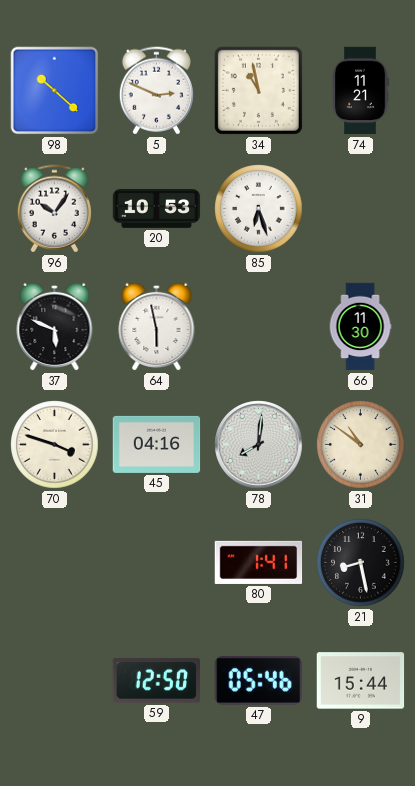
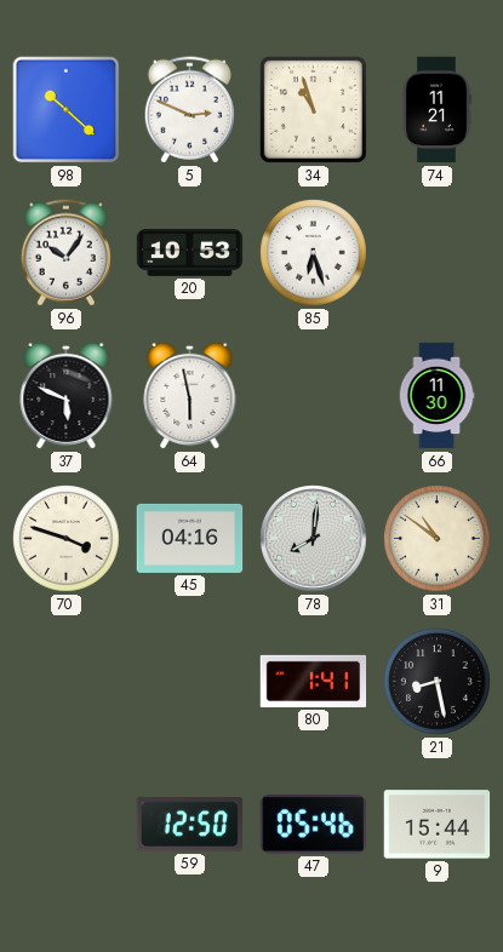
34: 10:58 -> 10:57 (313, 109)
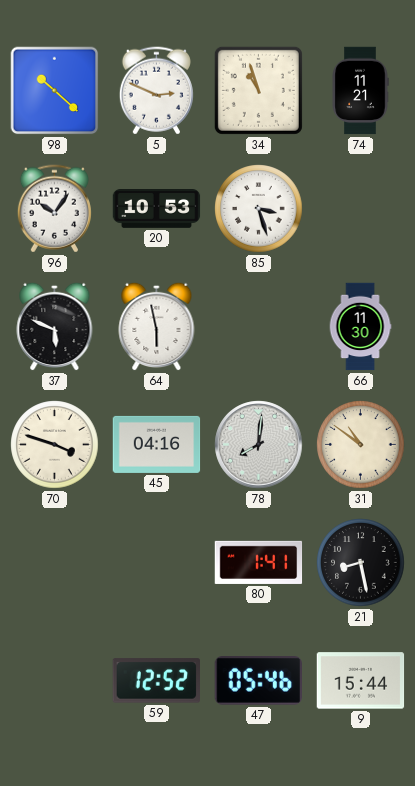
85: 6:27 -> 3:27 (259, 209)
59: 12:50 -> 12:52 (156, 681)
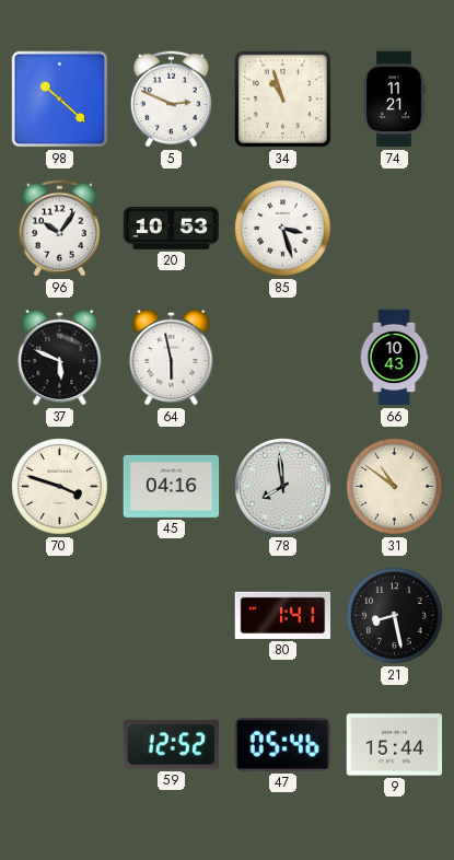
66: 11:30 -> 10:43 (394, 358)
78: 8:01 -> 7:59 (283, 487)
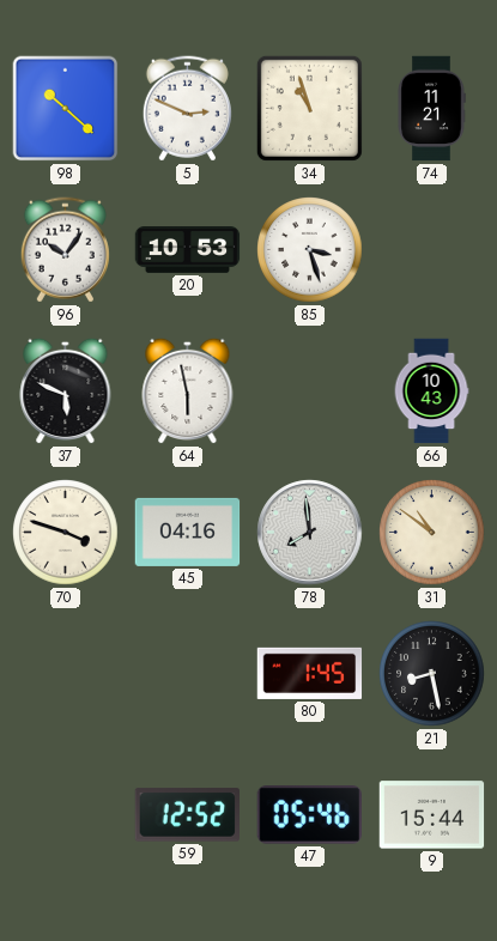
80: 1:41 -> 1:45 (310, 673)
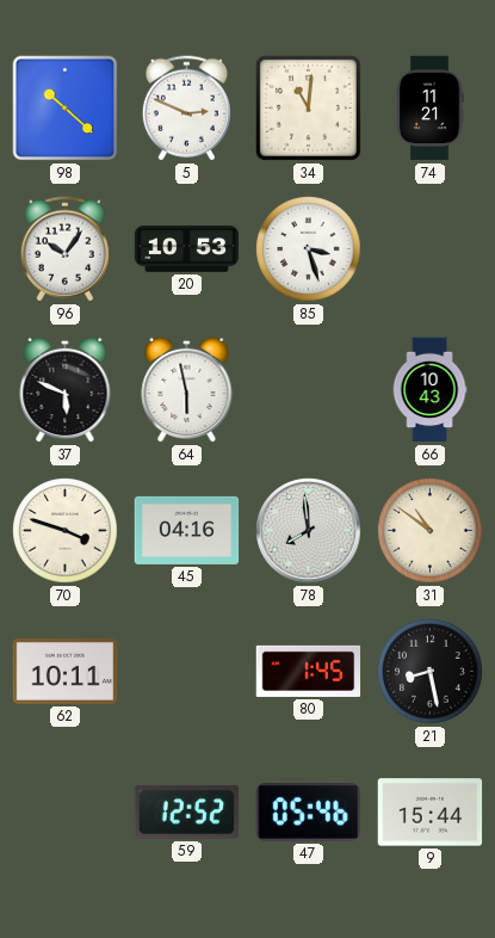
34: 10:57 -> 11:01 (308, 107)
62: none -> 10:11 (66, 672)
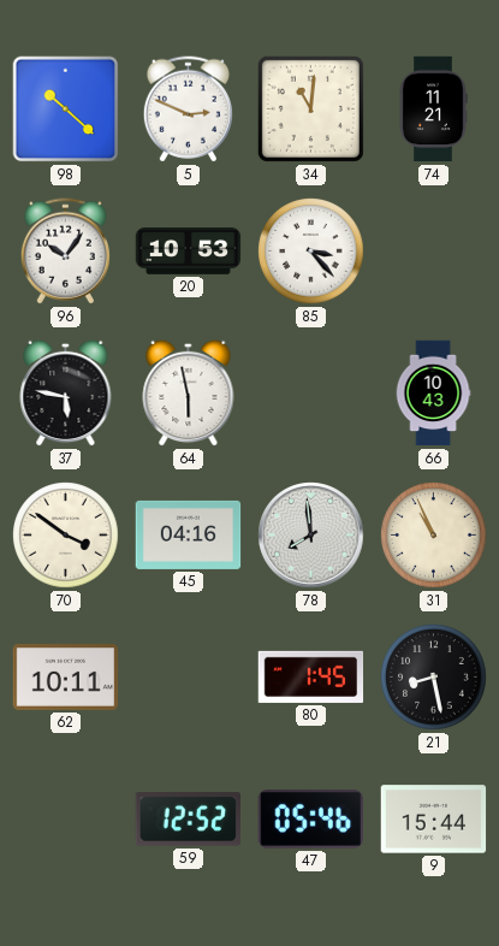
85: 3:27 -> 3:23 (311, 252)
37: 5:49 -> 5:47 (66, 392)
70: 3:48 -> 3:51 (66, 536)
31: 10:51 -> 10:56 (434, 536)
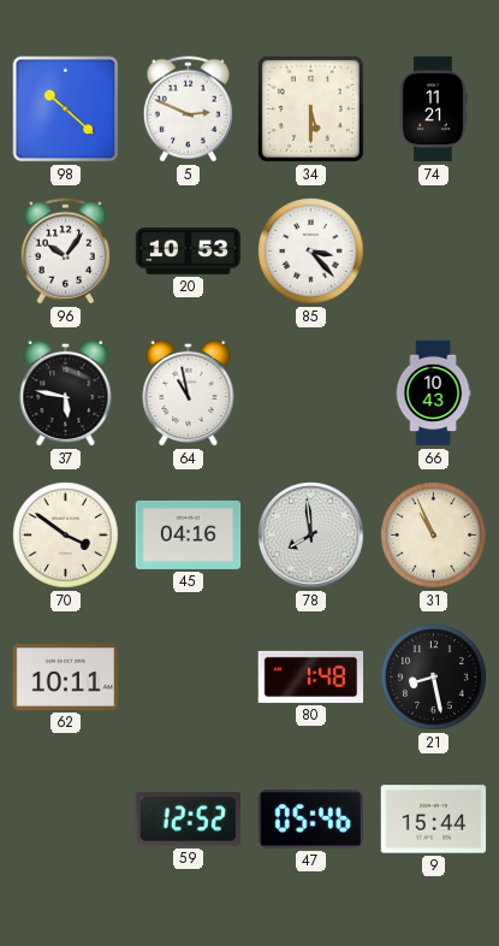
34: 11:01 -> 5:30 (310, 108)
64: 5:58 -> 10:58 (189, 392)
80: 1:45 -> 1:48 (311, 676)
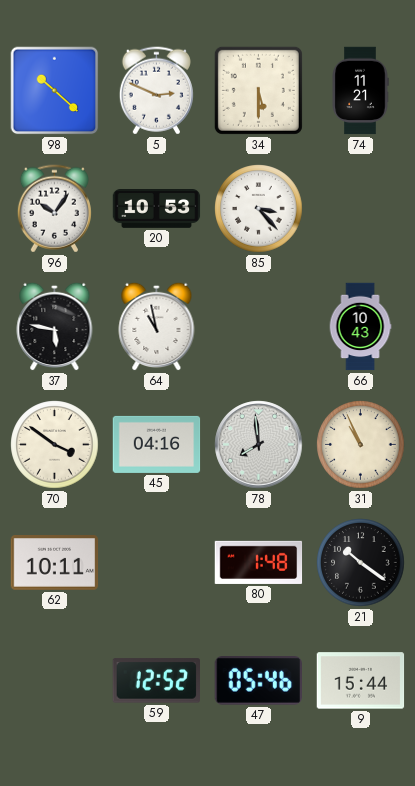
21: 8:28 -> 10:21 (361, 563)
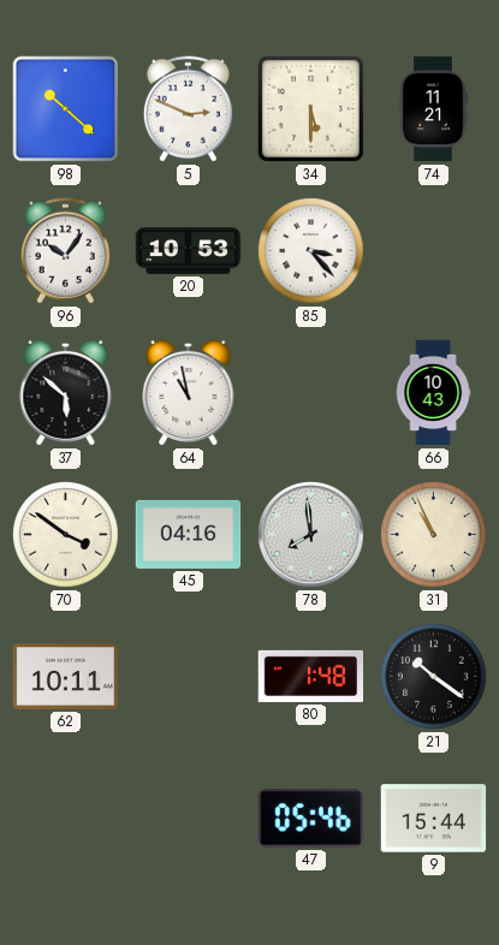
37: 5:47 -> 5:52 (66, 392)
59: 12:52 -> none (156, 681)
